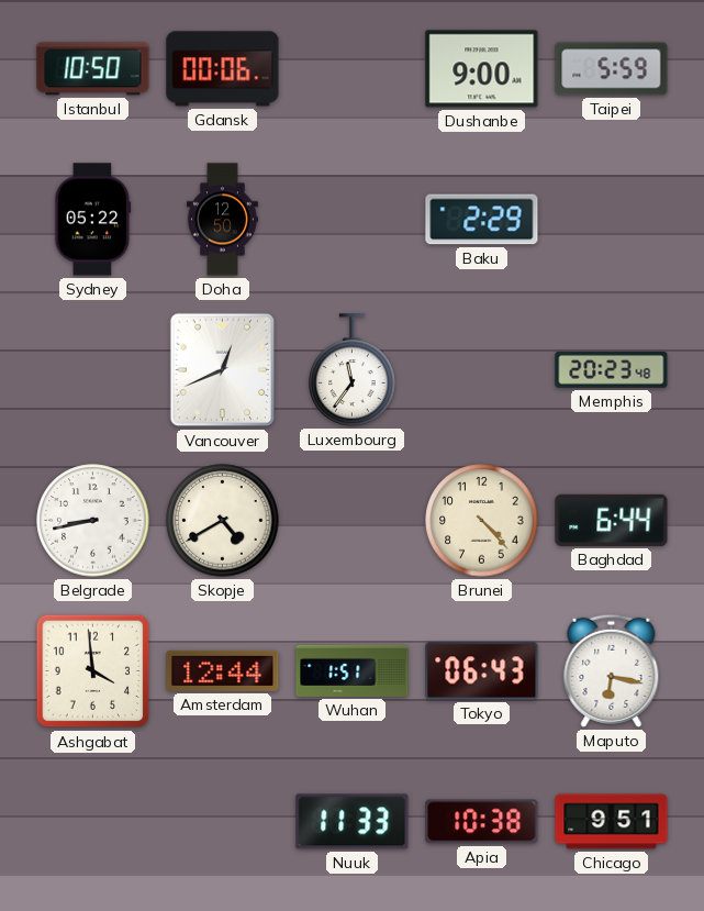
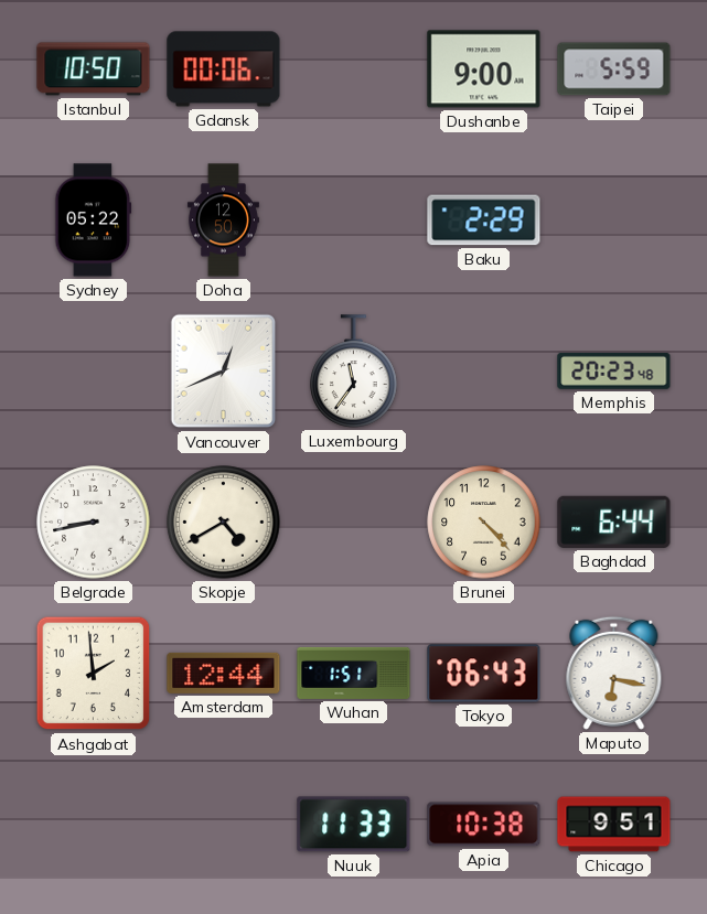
Ashgabat: 3:59 -> 1:59 (94, 674)
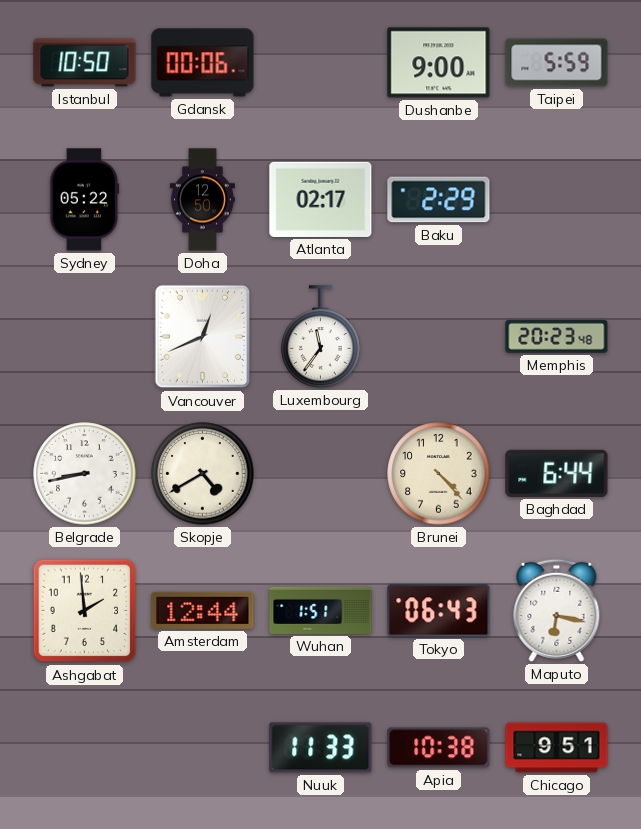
Atlanta: none -> 02:17 (321, 199)
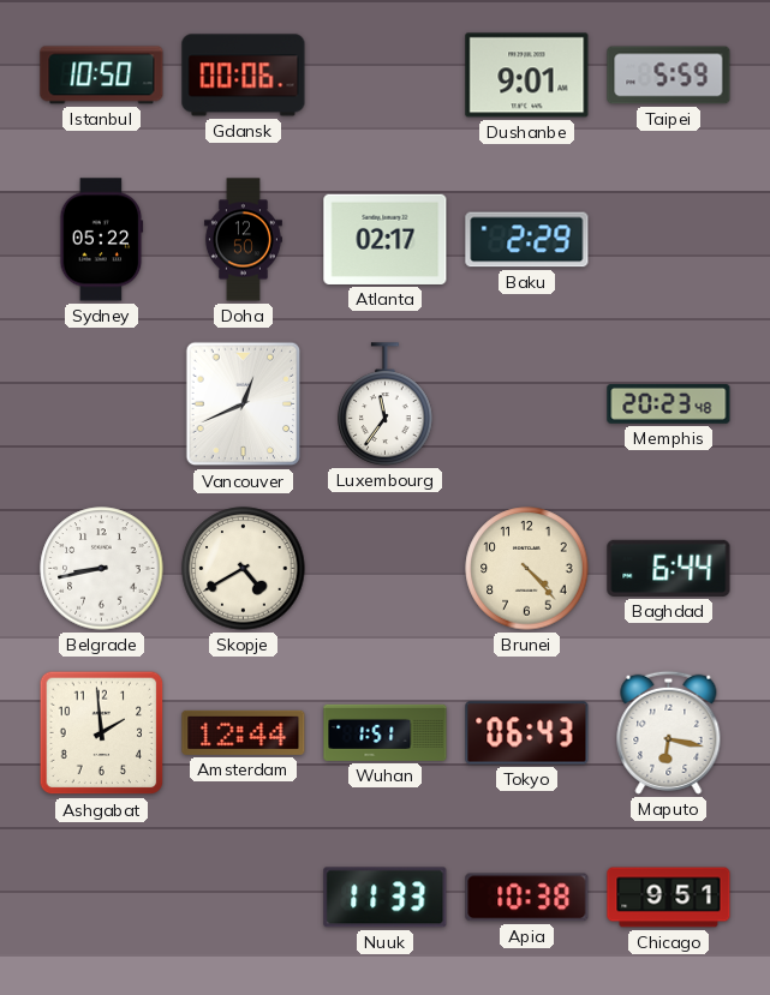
Dushanbe: 9:00 -> 9:01 (527, 76)
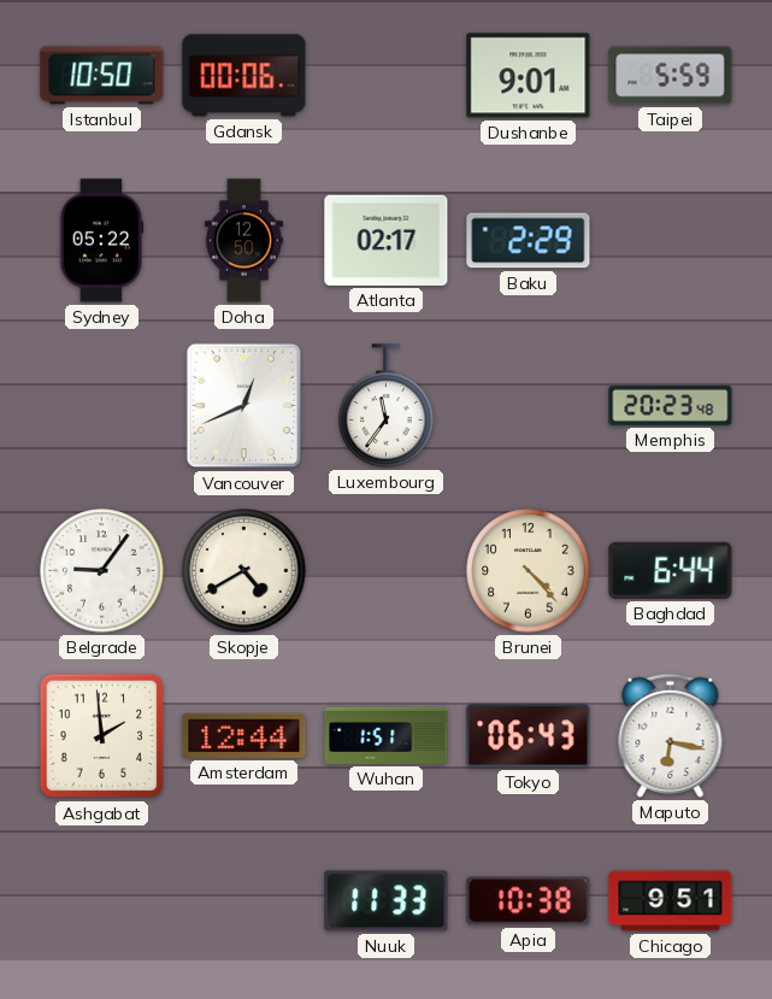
Belgrade: 8:43 -> 9:06 (102, 571)
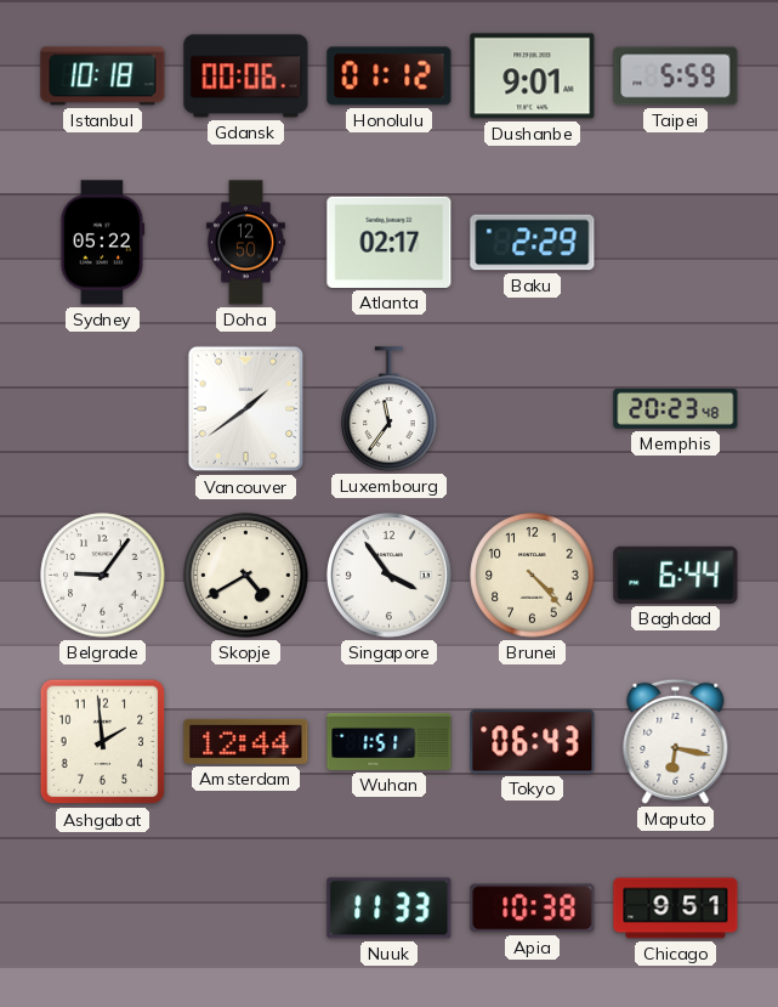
Istanbul: 10:50 -> 10:18 (103, 77)
Honolulu: none -> 01:12 (390, 77)
Vancouver: 12:41 -> 1:39 (246, 409)
Singapore: none -> 3:54 (388, 575)
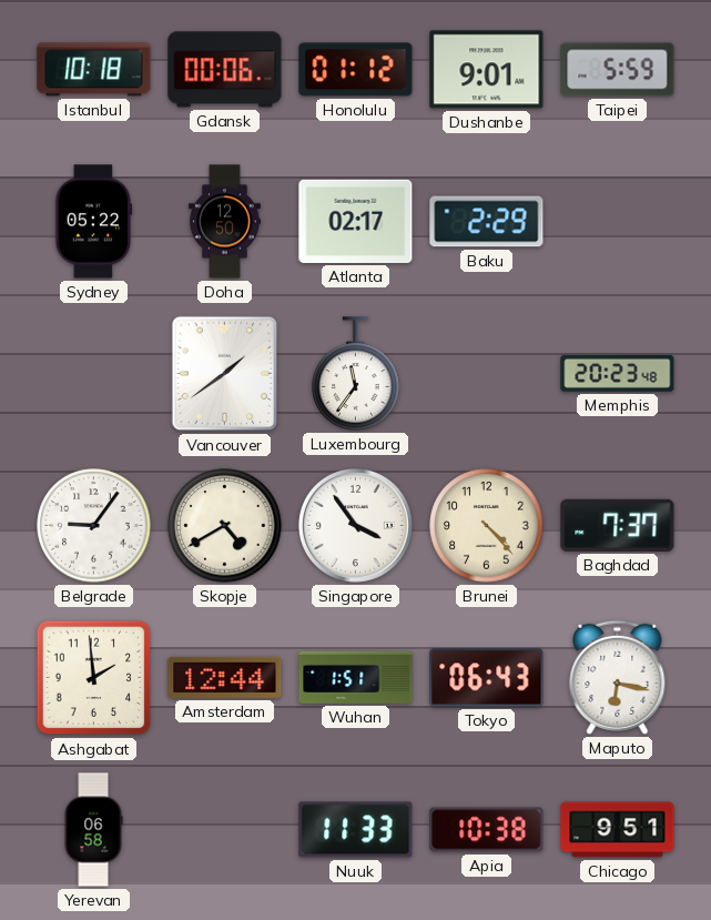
Baghdad: 6:44 -> 7:37 (618, 525)
Yerevan: none -> 06:58 (93, 830)
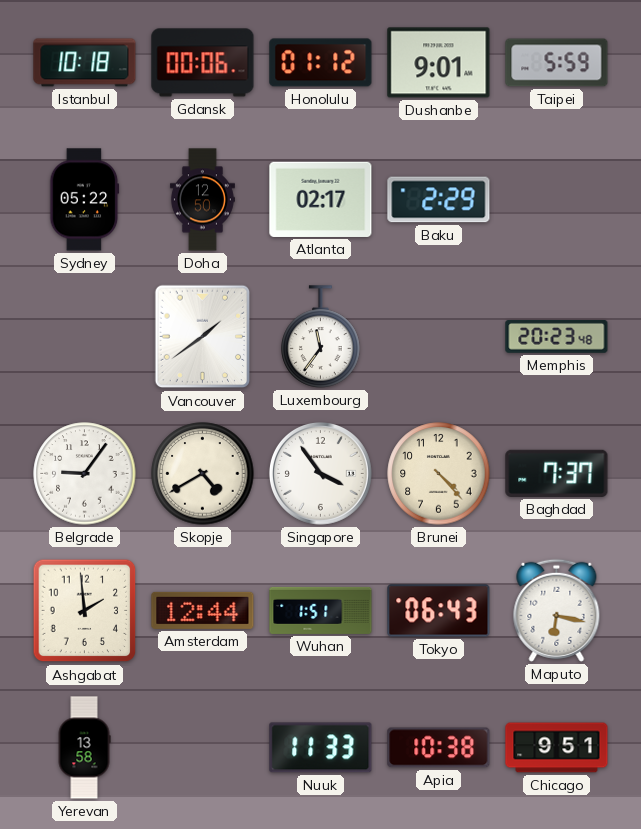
Yerevan: 06:58 -> 13:58 (84, 748)
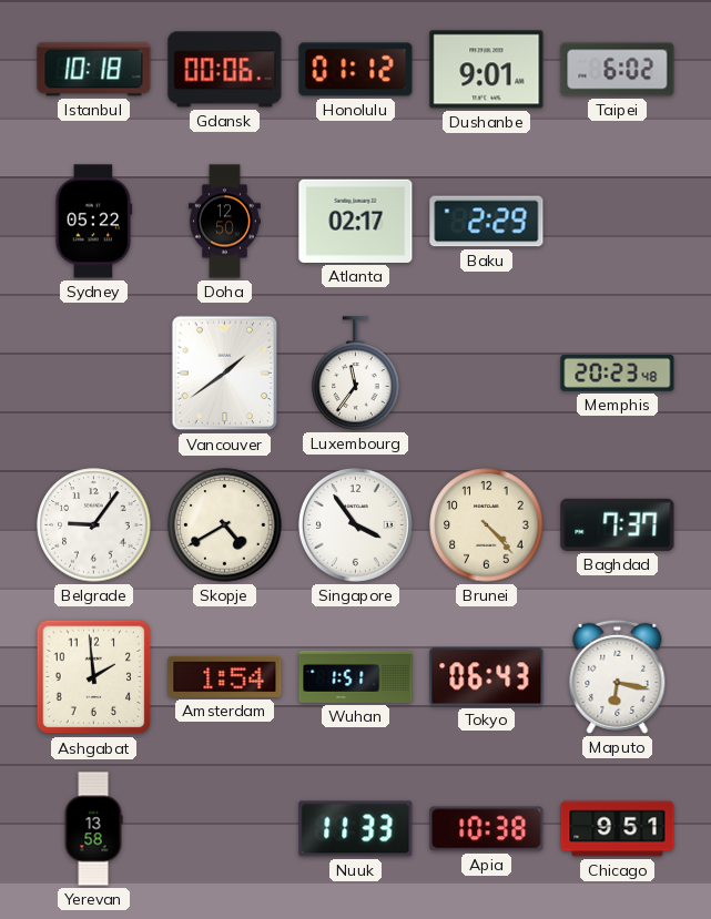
Taipei: 5:59 -> 6:02 (618, 70)
Amsterdam: 12:44 -> 1:54 (225, 676)
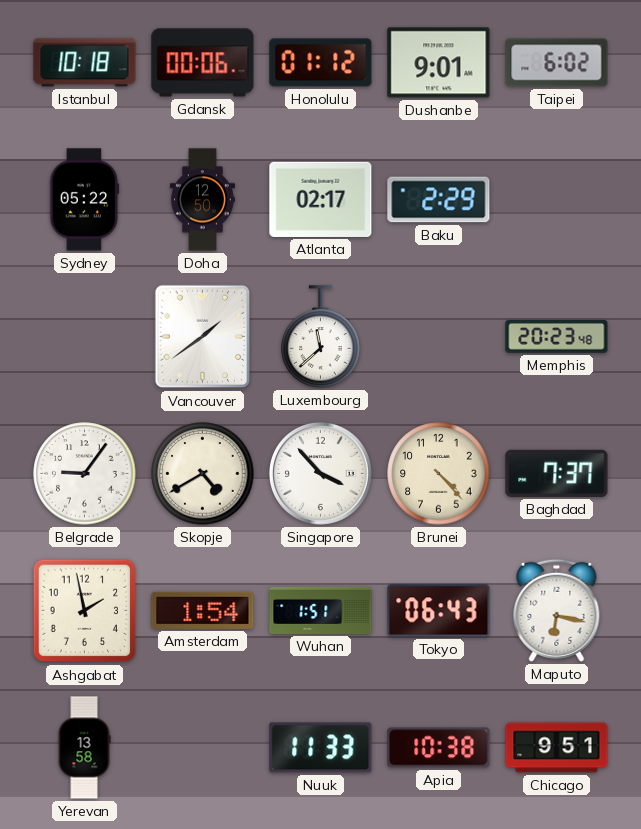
Luxembourg: 11:36 -> 11:38 (321, 337)
Singapore: 3:54 -> 3:53 (320, 473)
Ashgabat: 1:59 -> 1:58 (85, 611)
